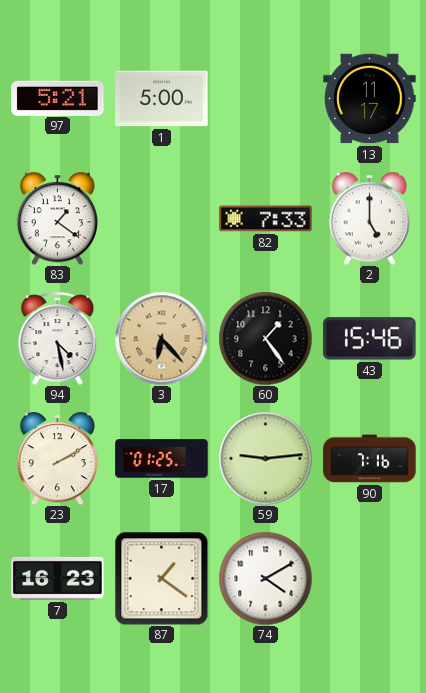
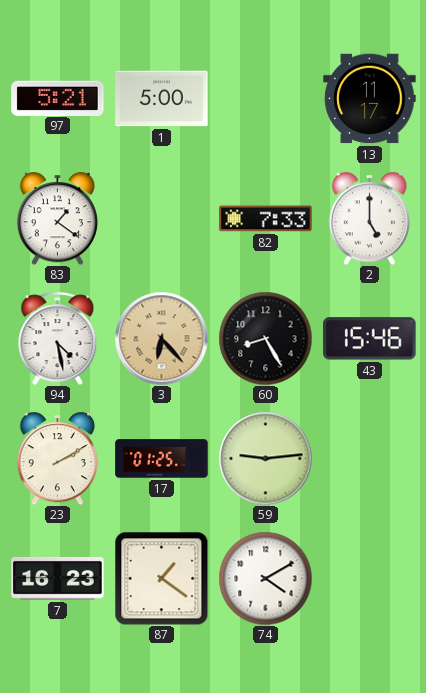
60: 1:24 -> 8:25 (265, 338)
90: 7:16 -> none (370, 459)
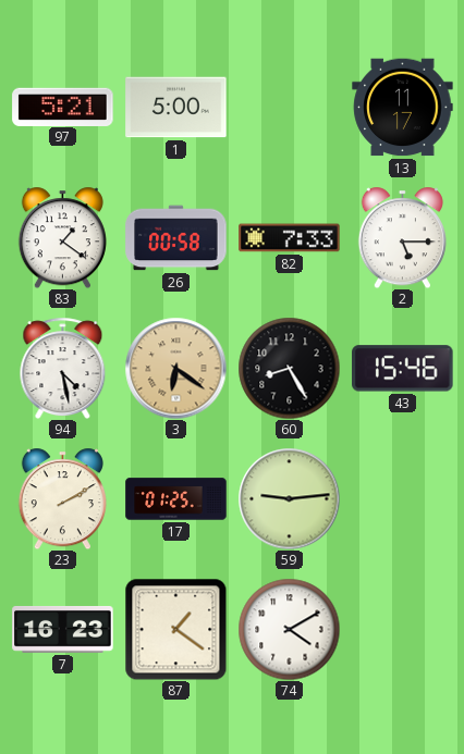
26: none -> 00:58 (176, 238)
2: 5:00 -> 5:15 (402, 237)
3: 6:23 -> 6:21 (175, 368)
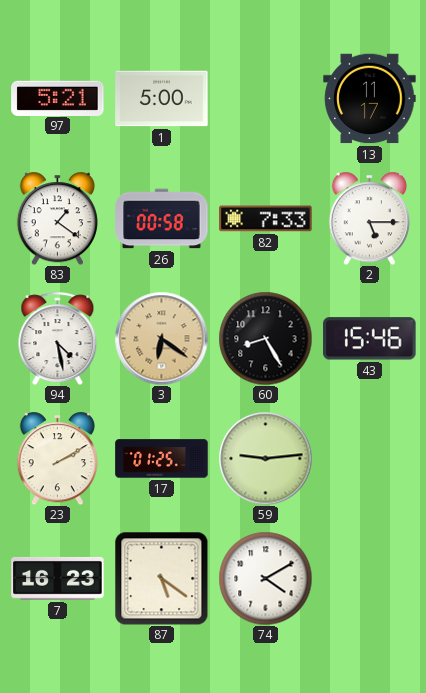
87: 1:21 -> 5:21 (161, 578)
